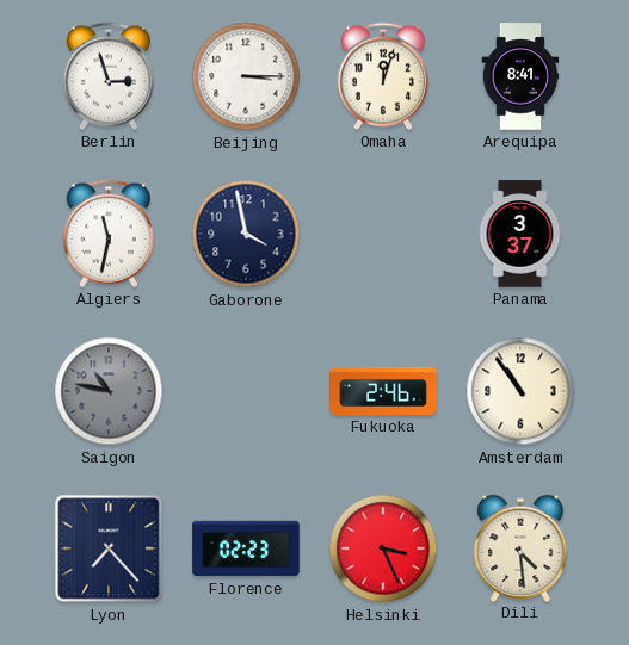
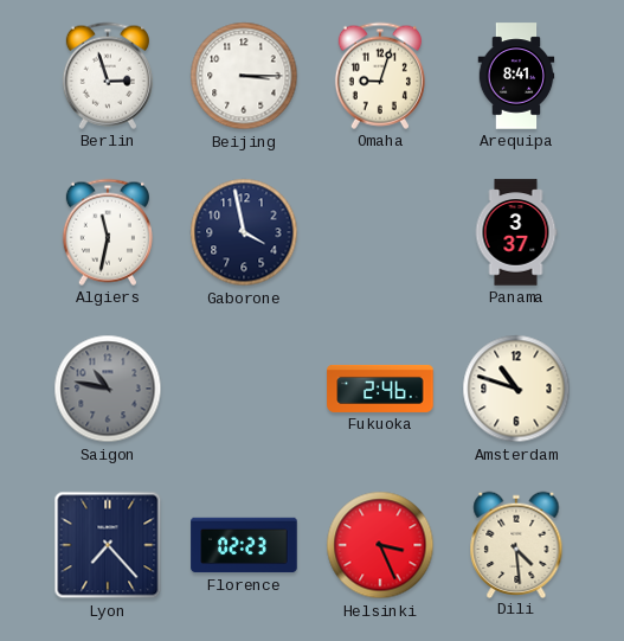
Omaha: 12:03 -> 9:03 (380, 76)
Amsterdam: 10:54 -> 10:48 (516, 389)
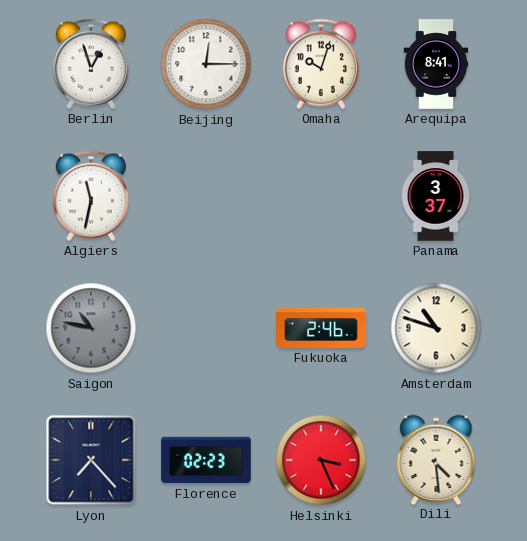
Berlin: 2:57 -> 12:57 (91, 64)
Beijing: 3:15 -> 12:15 (206, 64)
Omaha: 9:03 -> 10:03 (321, 64)
Gaborone: 3:58 -> none (244, 232)
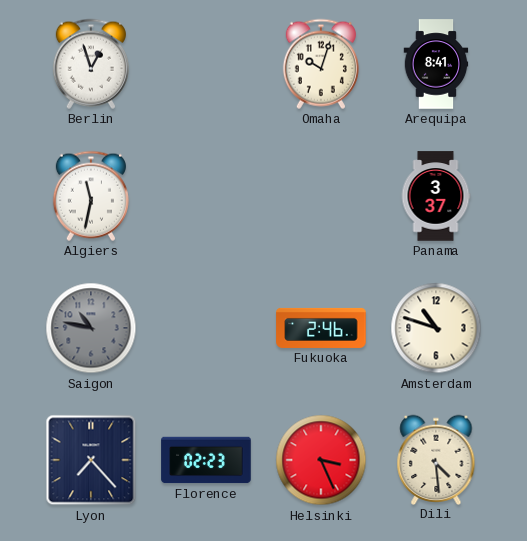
Beijing: 12:15 -> none (206, 64)
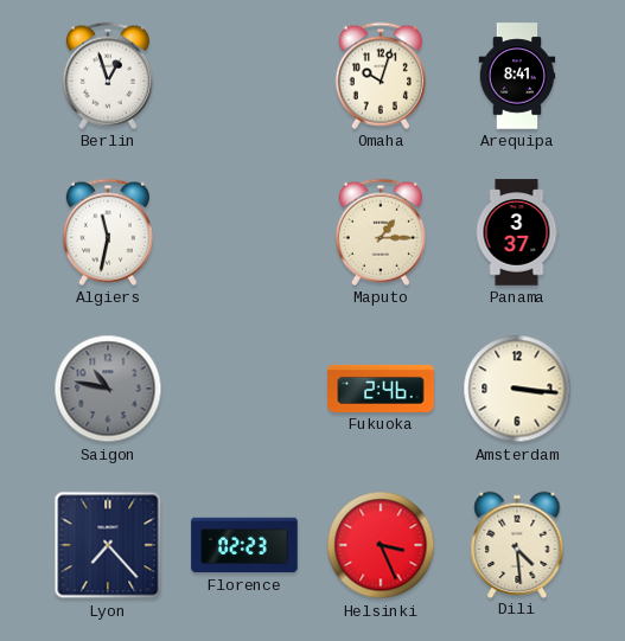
Maputo: none -> 1:15 (381, 232)
Amsterdam: 10:48 -> 3:16 (517, 389)
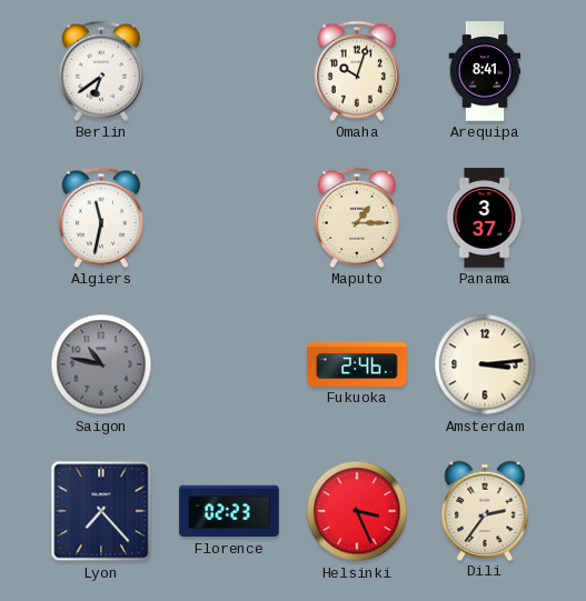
Berlin: 12:57 -> 6:39 (101, 71)
Amsterdam: 3:16 -> 3:14 (485, 364)
Dili: 4:29 -> 2:36 (485, 510)
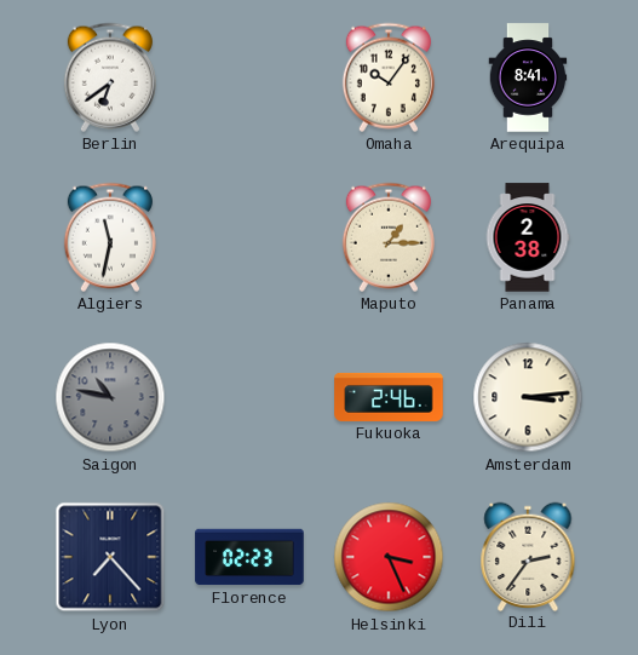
Omaha: 10:03 -> 10:06 (389, 77)
Panama: 3:37 -> 2:38 (528, 237)
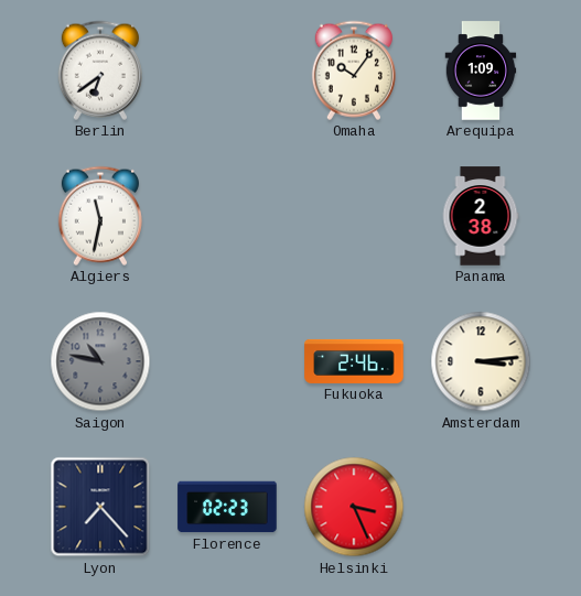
Arequipa: 8:41 -> 1:09 (481, 71)
Maputo: 1:15 -> none (389, 237)
Dili: 2:36 -> none (528, 556)
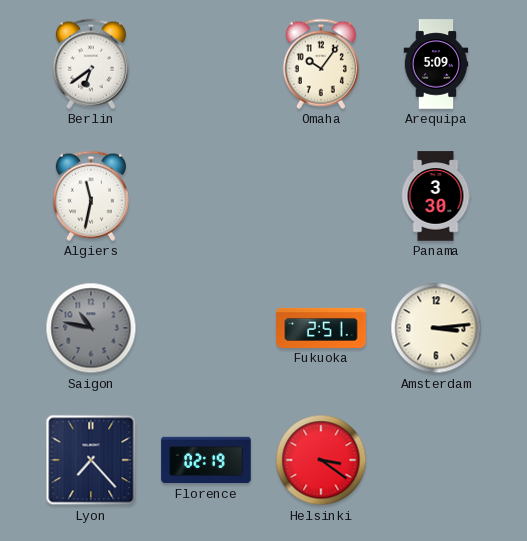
Arequipa: 1:09 -> 5:09 (436, 64)
Panama: 2:38 -> 3:30 (436, 196)
Fukuoka: 2:46 -> 2:51 (321, 328)
Florence: 02:23 -> 02:19 (206, 460)
Helsinki: 3:26 -> 3:21 (321, 460)
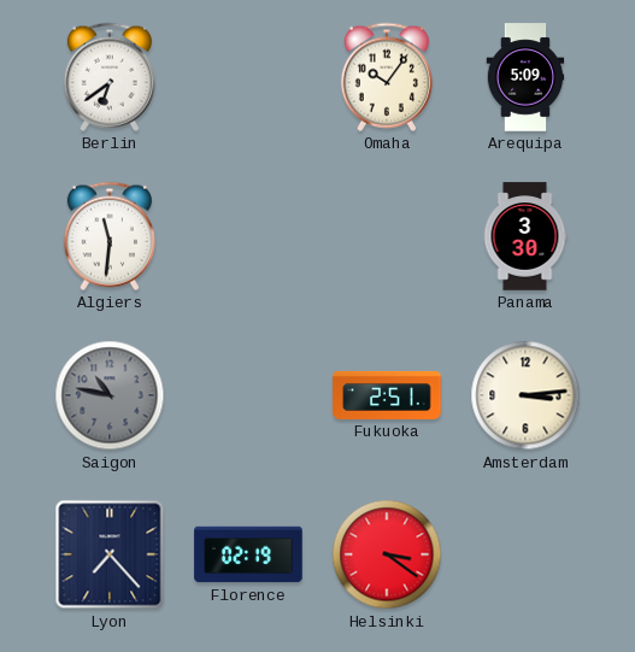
Algiers: 11:32 -> 11:31 (110, 236)
